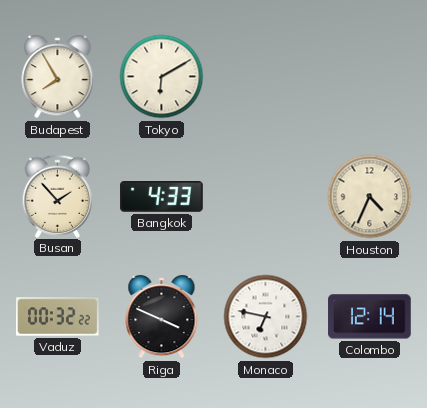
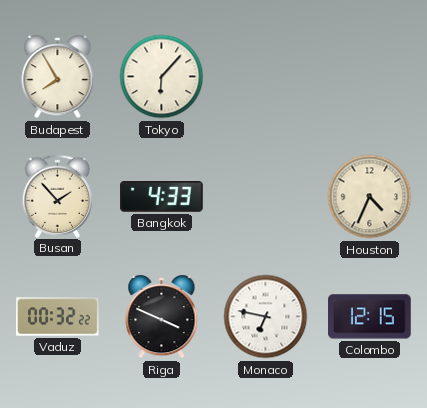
Tokyo: 6:10 -> 6:07 (162, 77)
Colombo: 12:14 -> 12:15 (370, 317)
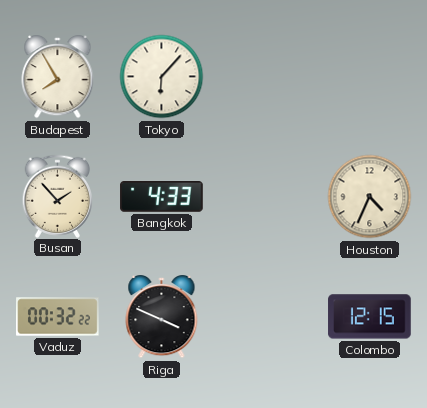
Monaco: 6:47 -> none (266, 317)
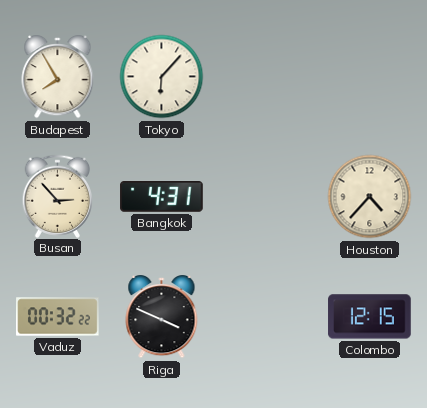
Busan: 1:53 -> 2:53 (58, 196)
Bangkok: 4:33 -> 4:31 (162, 197)
Houston: 4:34 -> 4:37 (370, 197)
